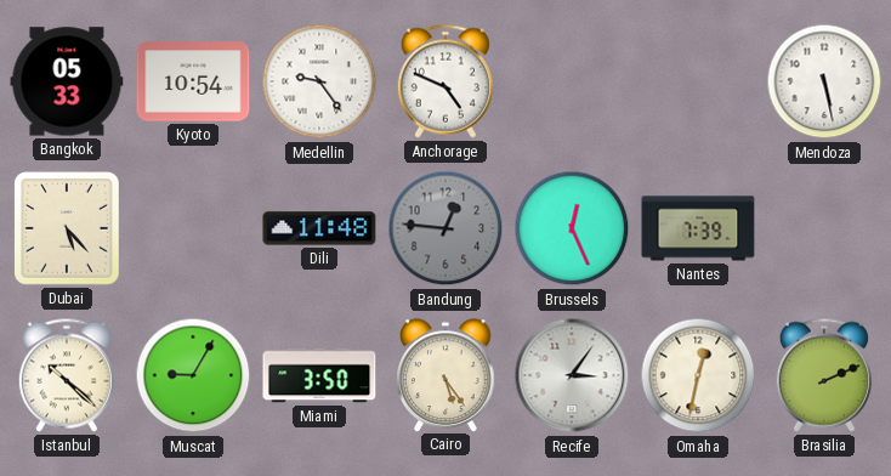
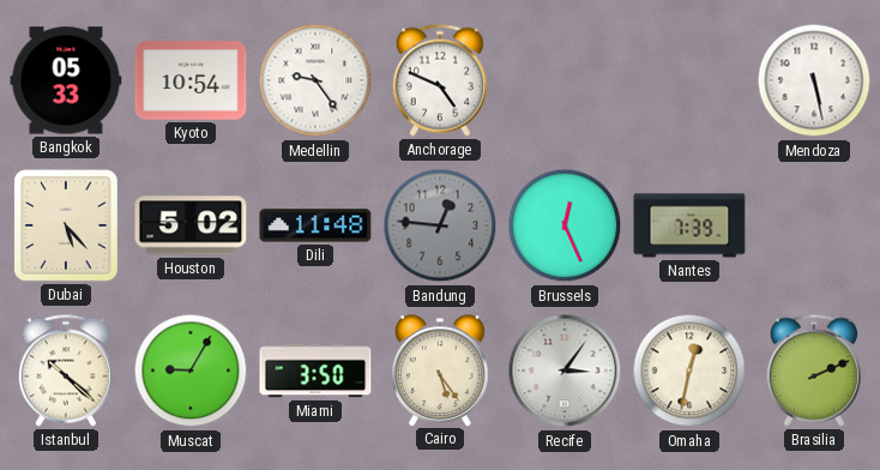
Houston: none -> 5:02 (191, 225)
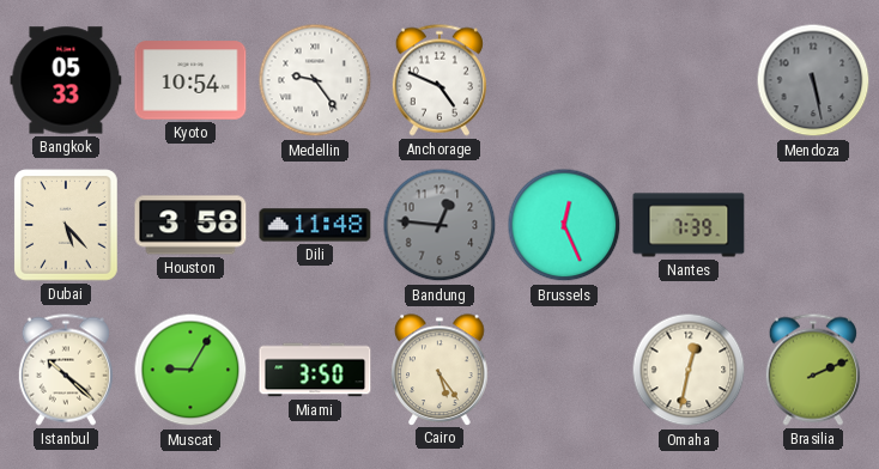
Mendoza dial: white -> grey (813, 80)
Houston: 5:02 -> 3:58 (190, 225)
Recife: 3:06 -> none (565, 370)
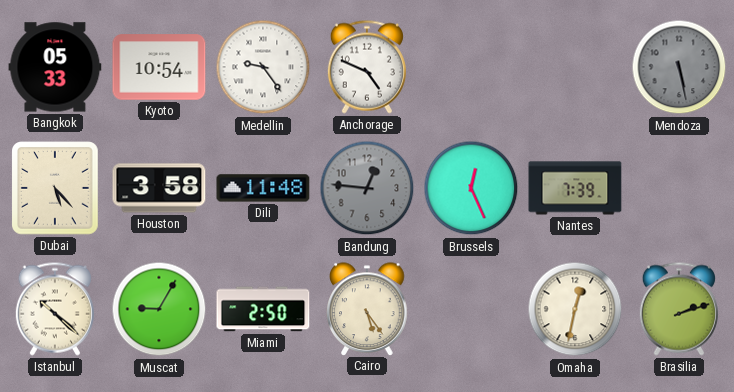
Miami: 3:50 -> 2:50 (263, 309)
Brasilia: 2:11 -> 2:12 (679, 309)
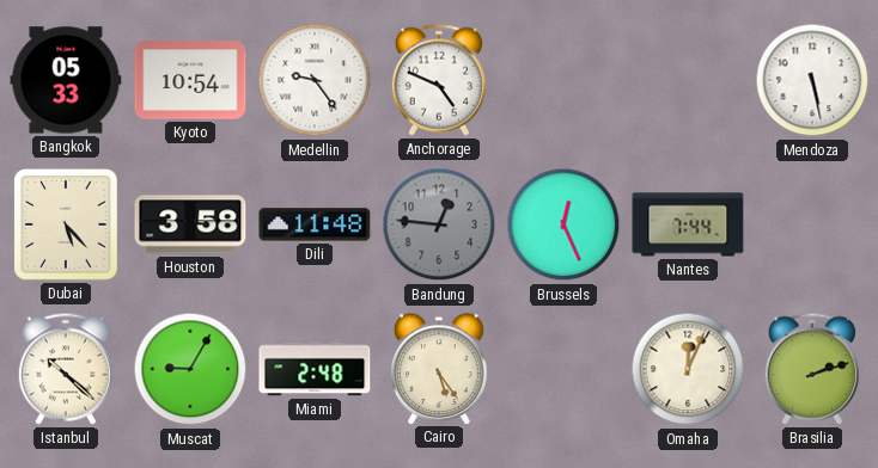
Mendoza dial: grey -> white (812, 80)
Nantes: 7:39 -> 7:44 (688, 224)
Miami: 2:50 -> 2:48 (315, 369)
Omaha: 12:32 -> 12:04 (688, 369)
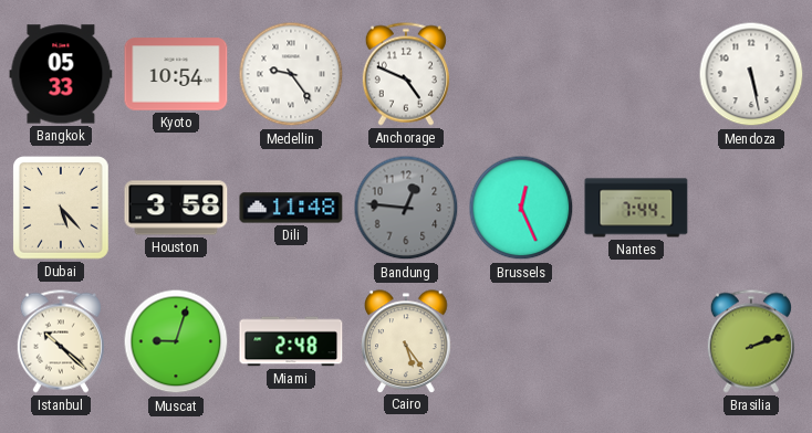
Muscat: 9:05 -> 9:03 (176, 341)
Omaha: 12:04 -> none (688, 369)
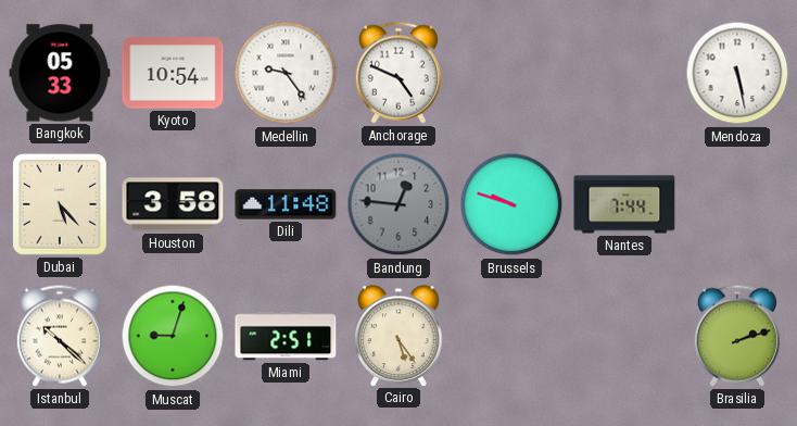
Brussels: 12:26 -> 9:48 (511, 204)
Miami: 2:48 -> 2:51 (286, 336)
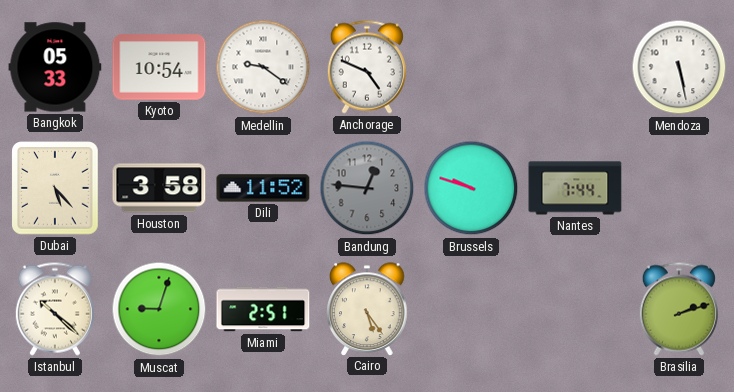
Medellin: 9:24 -> 9:21 (263, 67)
Dili: 11:48 -> 11:52 (263, 188)
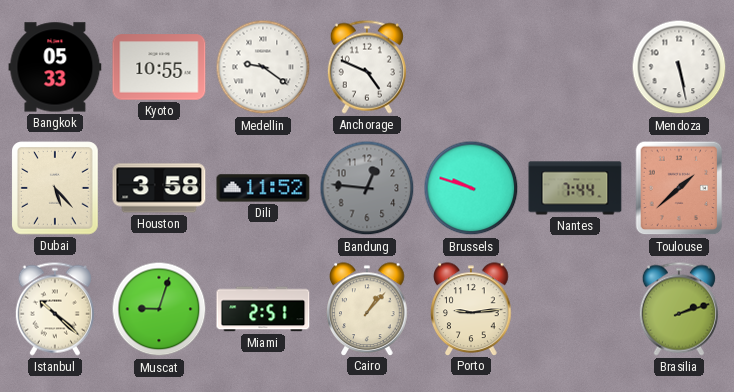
Kyoto: 10:54 -> 10:55 (159, 67)
Toulouse: none -> 1:38 (679, 188)
Cairo: 5:24 -> 1:07 (367, 309)
Porto: none -> 9:14 (471, 309)
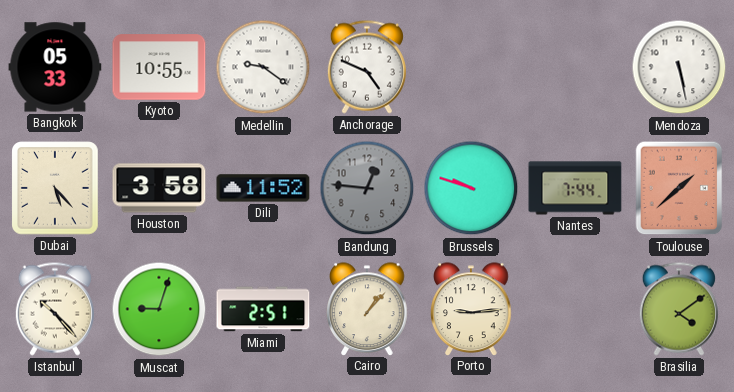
Istanbul: 10:22 -> 10:23 (55, 309)
Brasilia: 2:12 -> 4:09 (679, 309)
